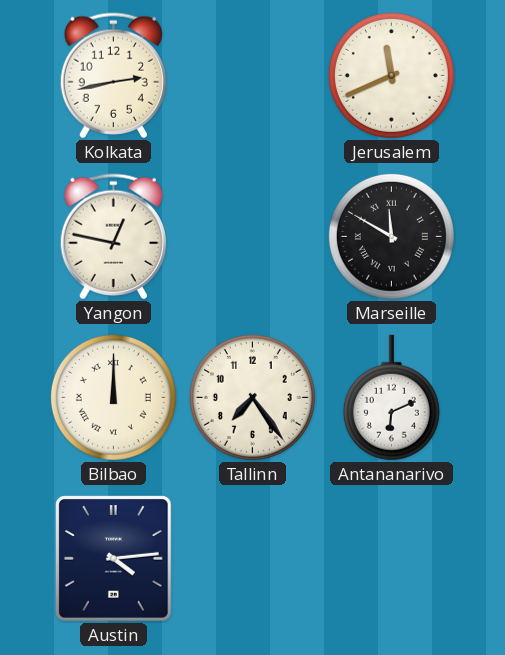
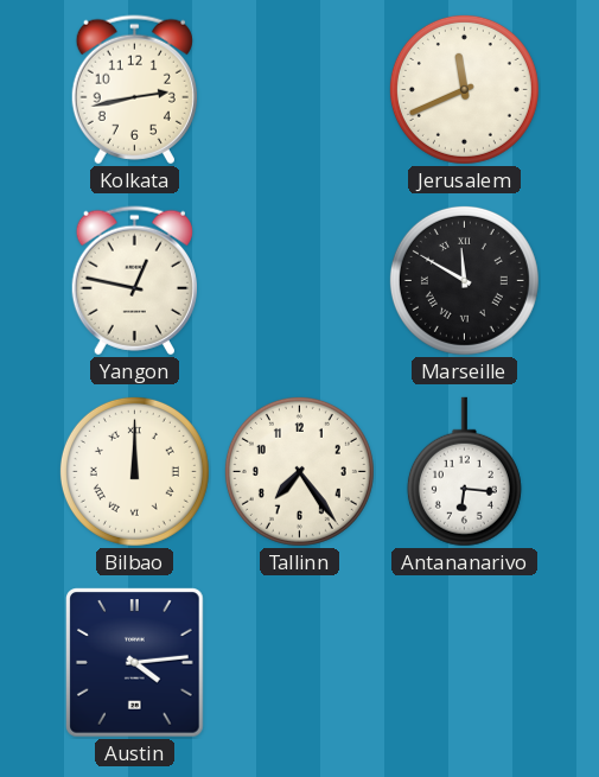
Antananarivo: 6:11 -> 6:16 (464, 472)
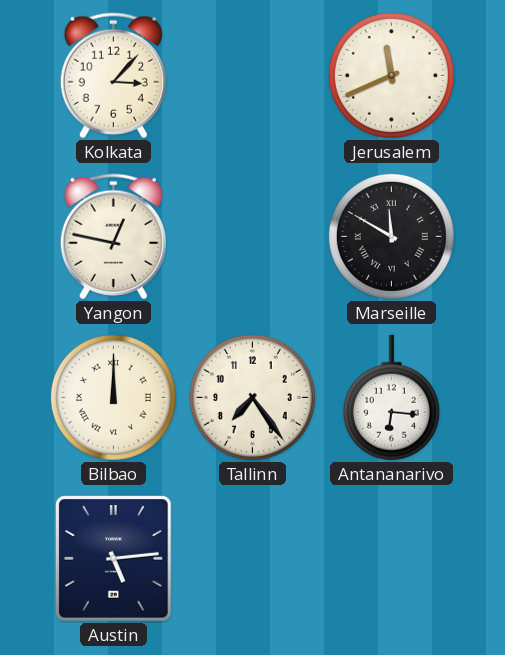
Kolkata: 2:43 -> 3:07 (113, 76)
Austin: 4:14 -> 5:14 (114, 559)
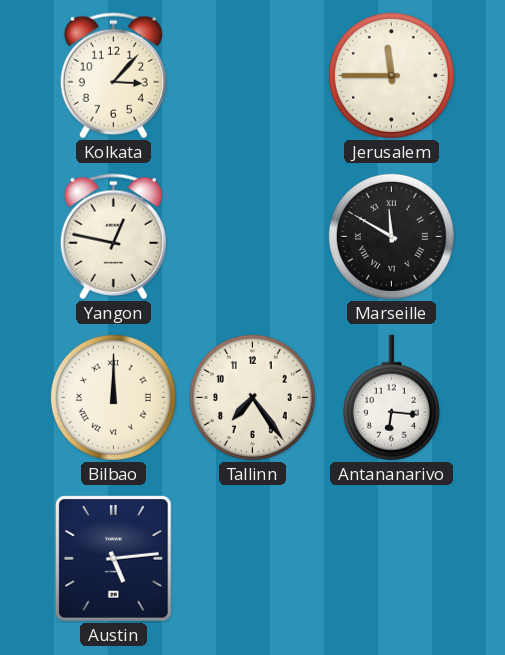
Jerusalem: 11:41 -> 11:45 (391, 75)
